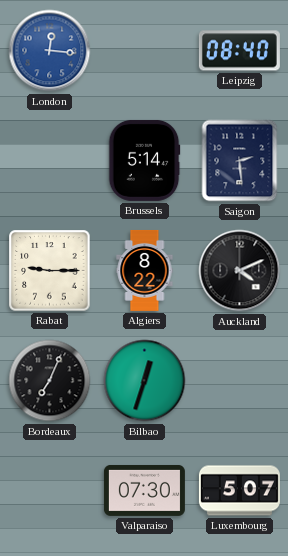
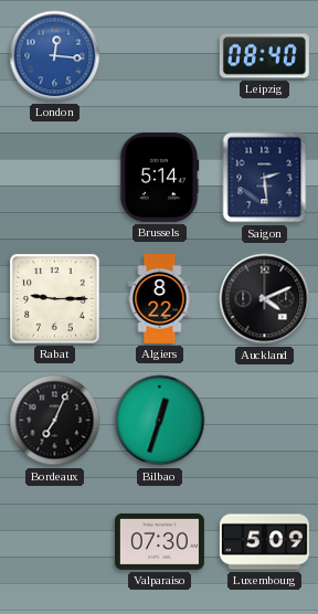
Luxembourg: 5:07 -> 5:09 (264, 542)
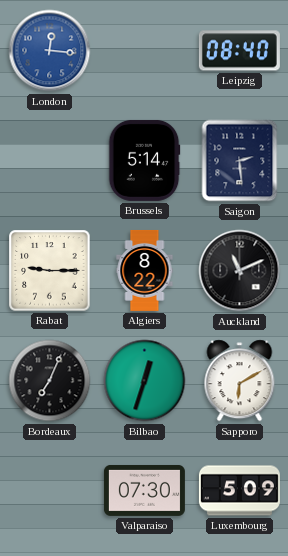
Auckland: 4:11 -> 11:11 (240, 271)
Sapporo: none -> 6:10 (240, 381)
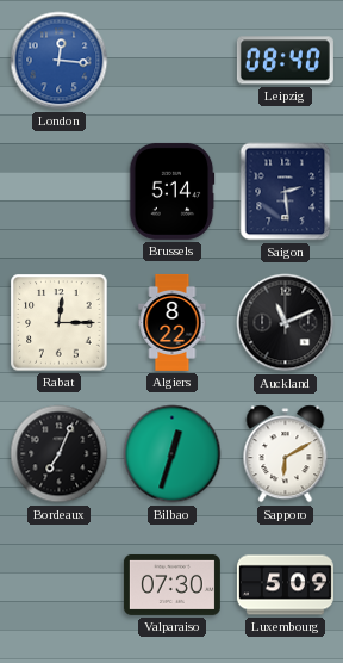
Rabat: 9:15 -> 12:15 (60, 323)
